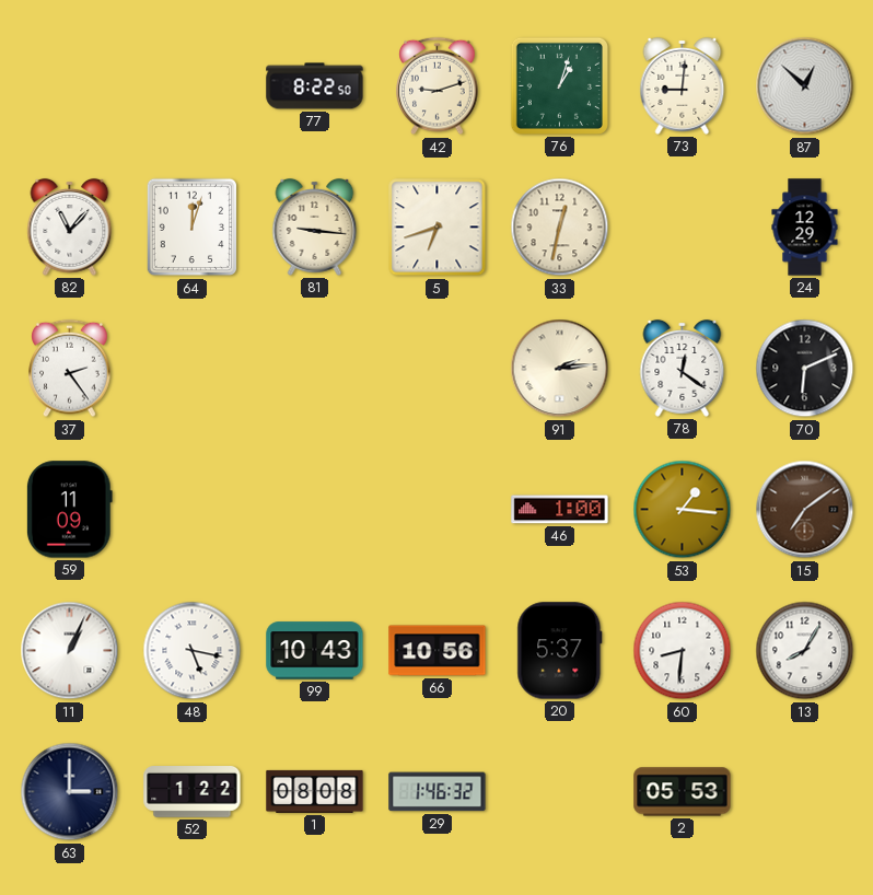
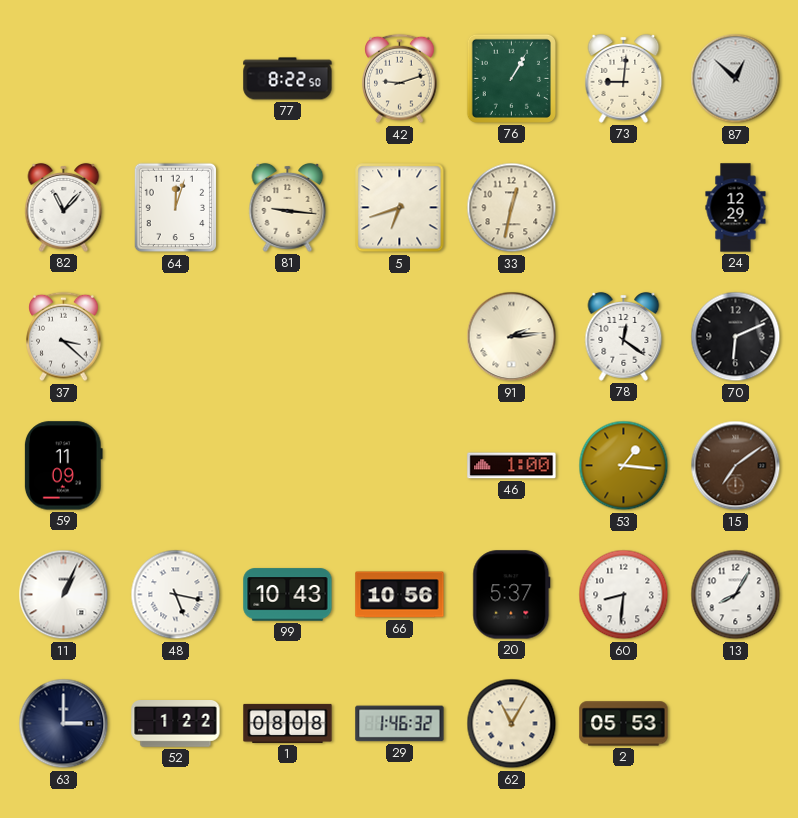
76: 1:03 -> 1:05 (511, 78)
37: 2:24 -> 3:22 (64, 337)
62: none -> 11:05 (512, 724)
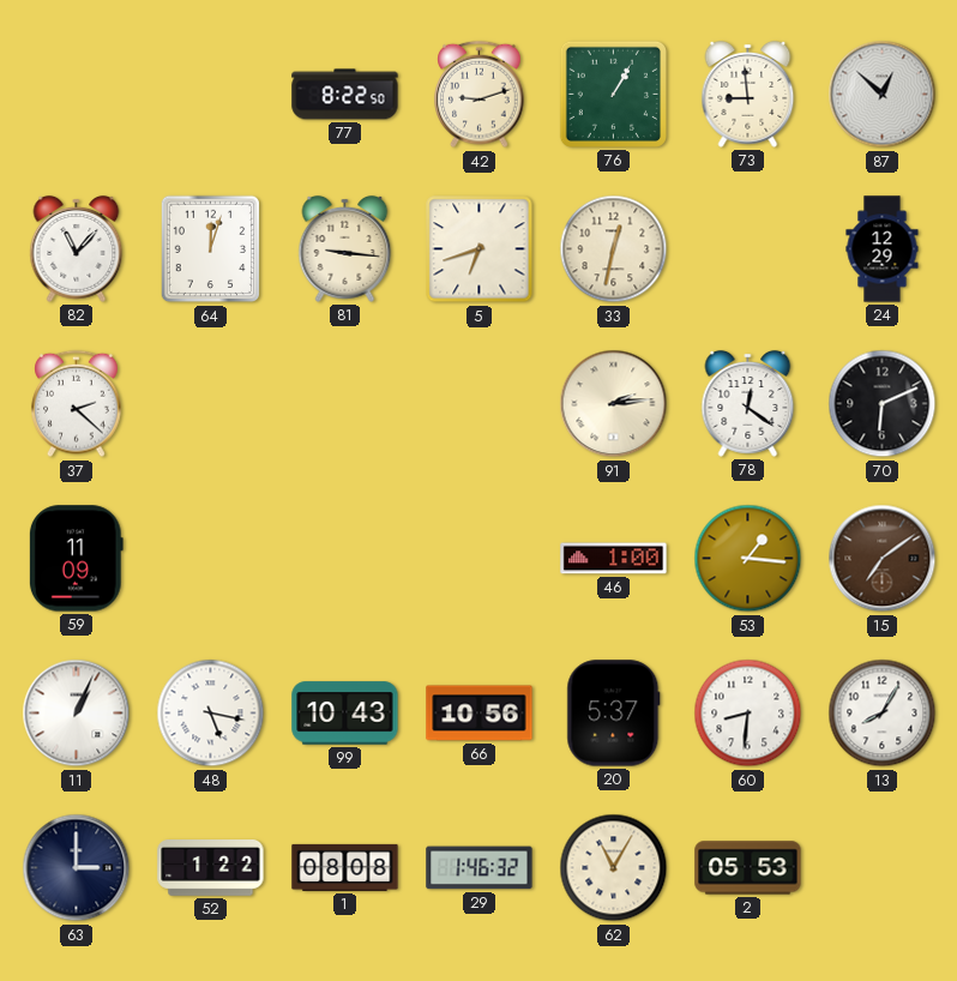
73: 9:01 -> 8:59 (748, 94)
37: 3:22 -> 2:22 (77, 404)
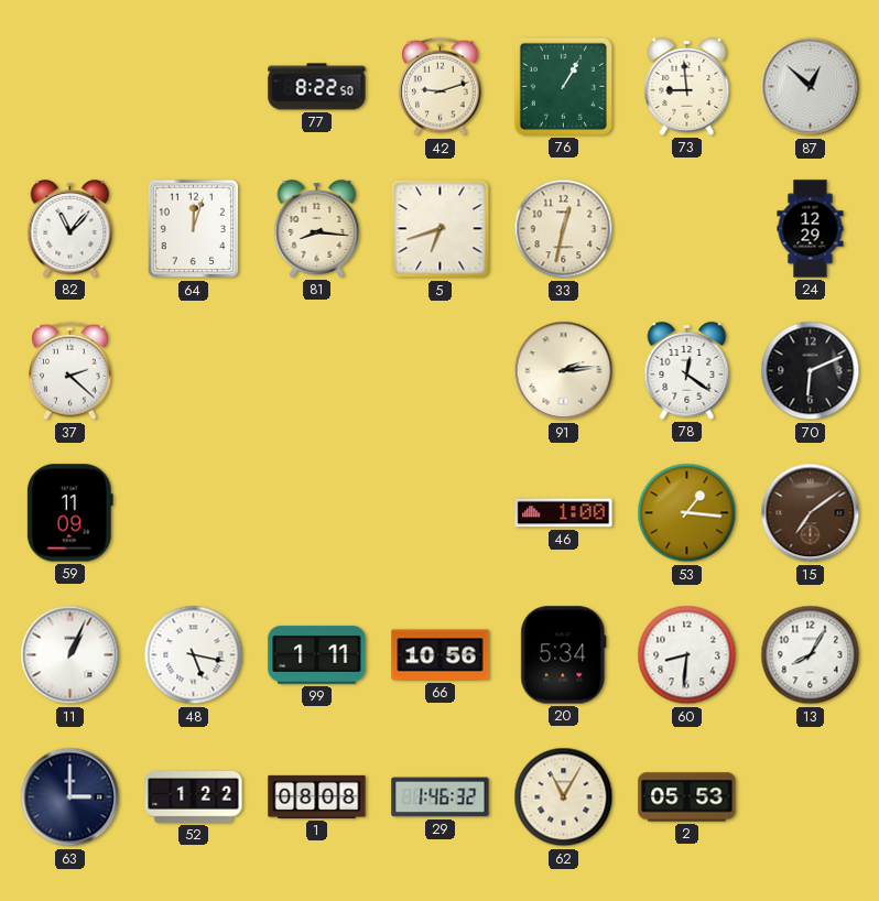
81: 9:16 -> 8:16 (317, 228)
99: 10:43 -> 1:11 (317, 655)
20: 5:37 -> 5:34 (564, 655)
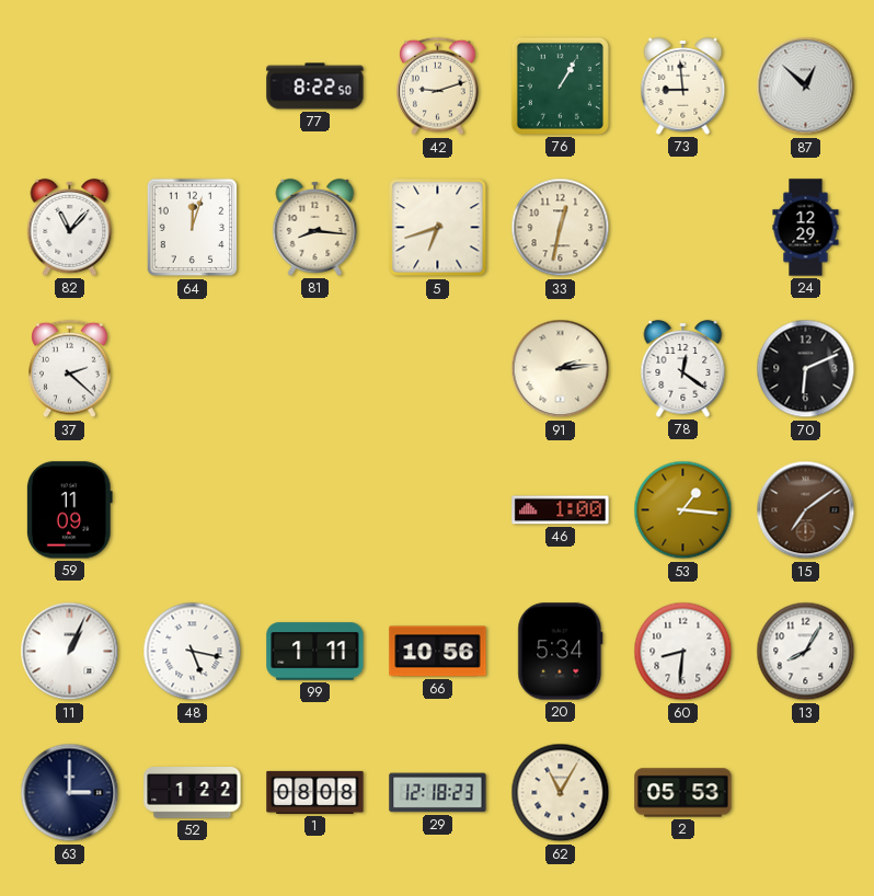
29: 1:46 -> 12:18 (438, 793)
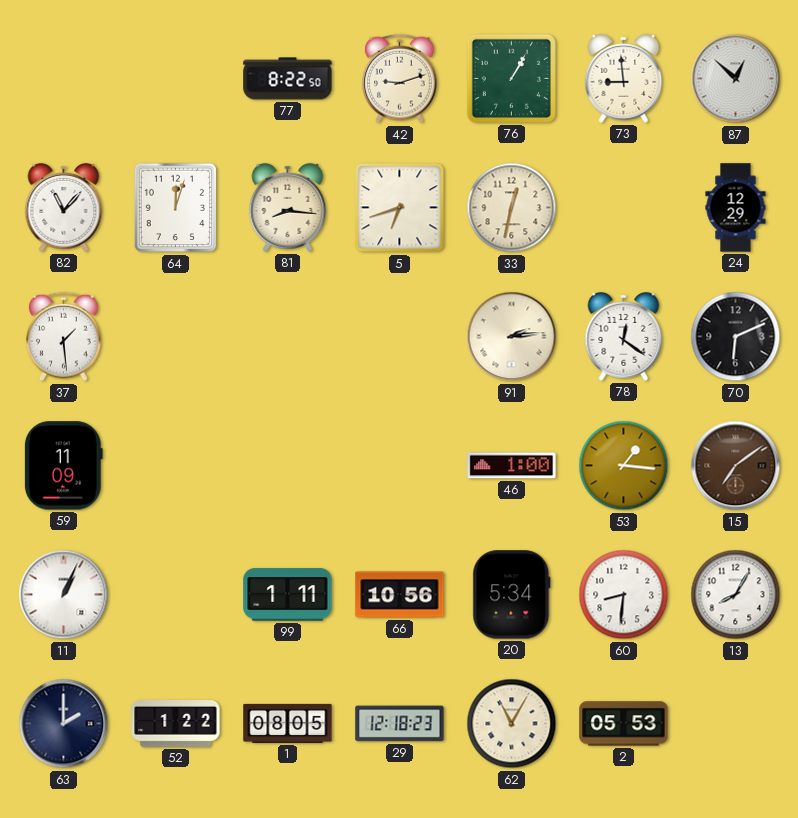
37: 2:22 -> 1:29 (64, 337)
48: 5:17 -> none (193, 652)
63: 3:00 -> 2:00 (64, 724)
1: 08:08 -> 08:05 (288, 723)
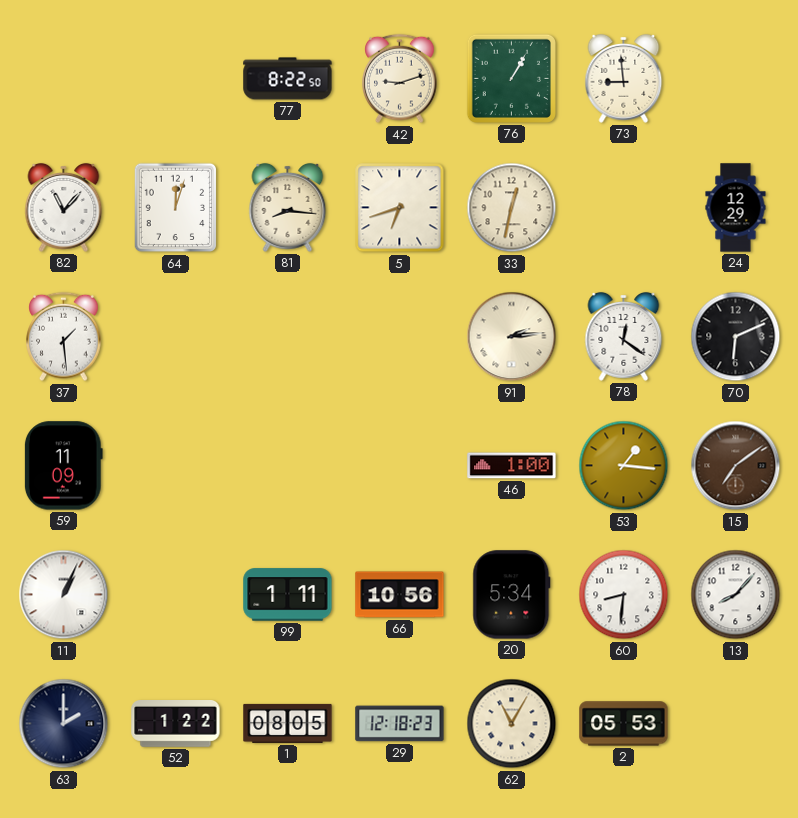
87: 12:52 -> none (736, 79)
13: 8:05 -> 8:07 (736, 595)
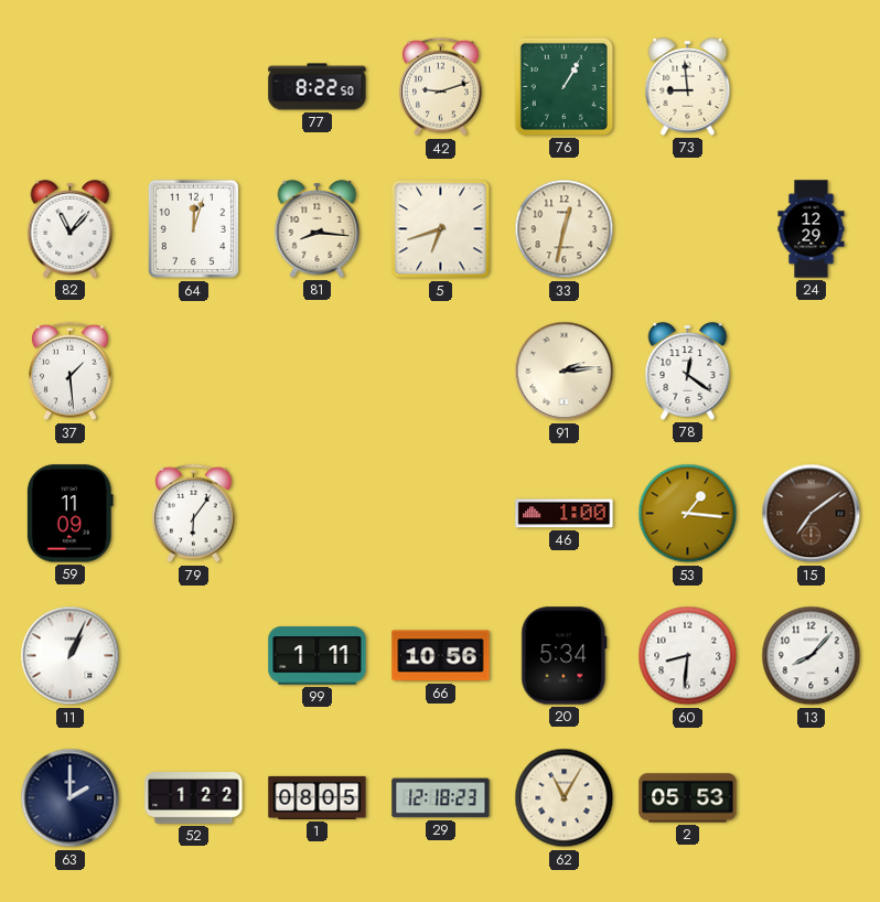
70: 6:11 -> none (736, 337)
79: none -> 6:06 (194, 514)
